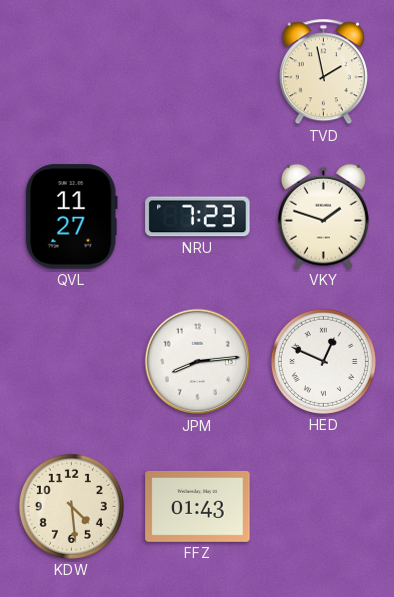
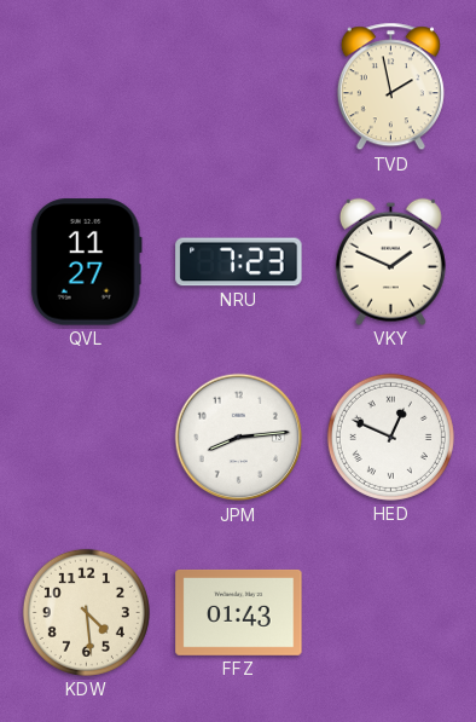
VKY: 1:48 -> 1:49 (390, 261)
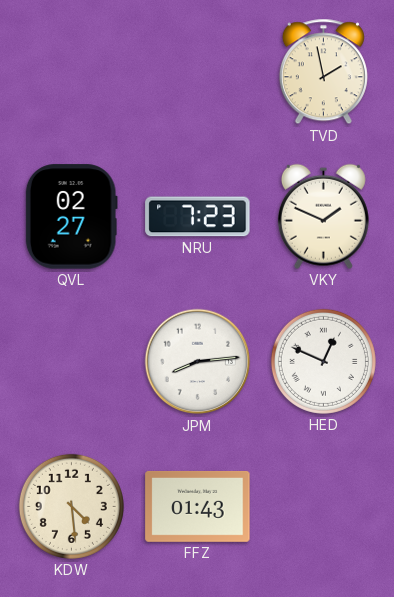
QVL: 11:27 -> 02:27 (71, 217)
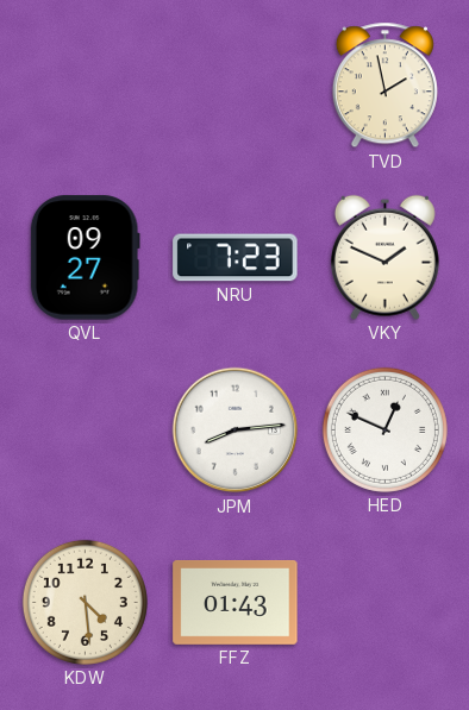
QVL: 02:27 -> 09:27 (85, 258)
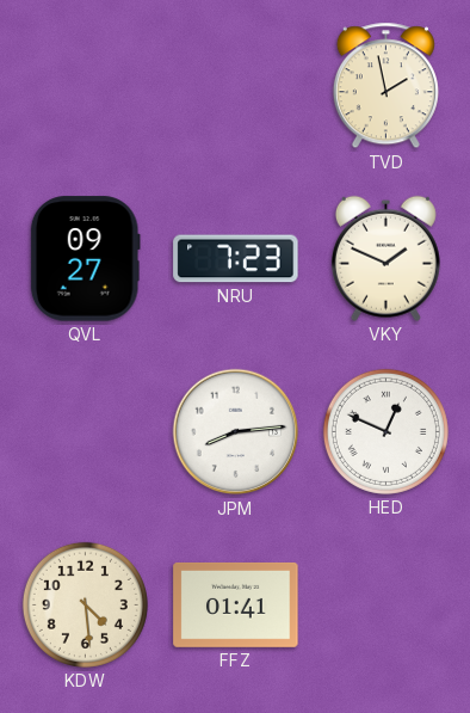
FFZ: 01:43 -> 01:41 (236, 604)
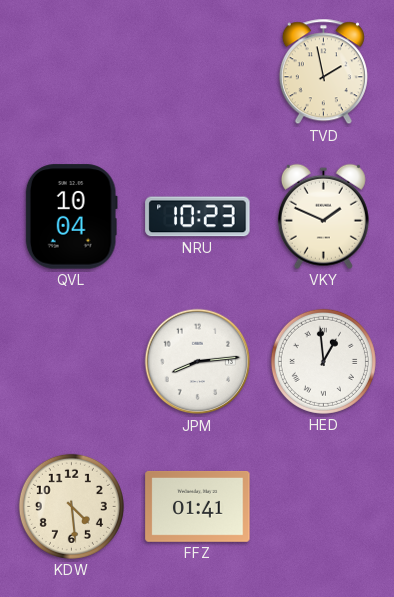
QVL: 09:27 -> 10:04 (71, 217)
NRU: 7:23 -> 10:23 (198, 217)
HED: 12:49 -> 12:59 (323, 361)
